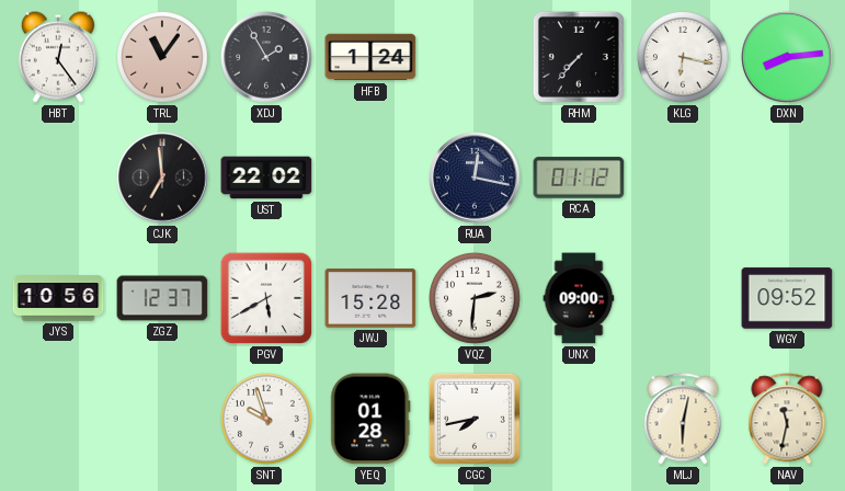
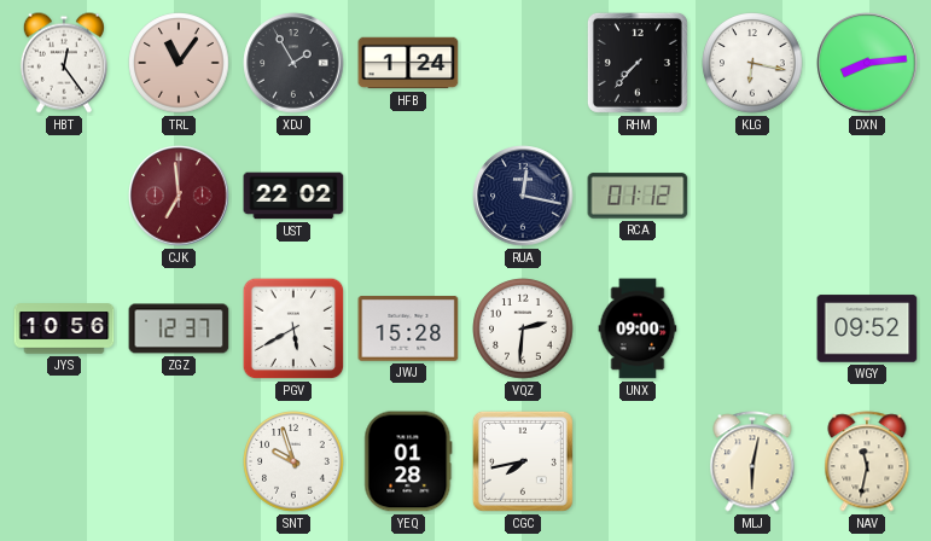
CJK dial: black -> burgundy (179, 196)
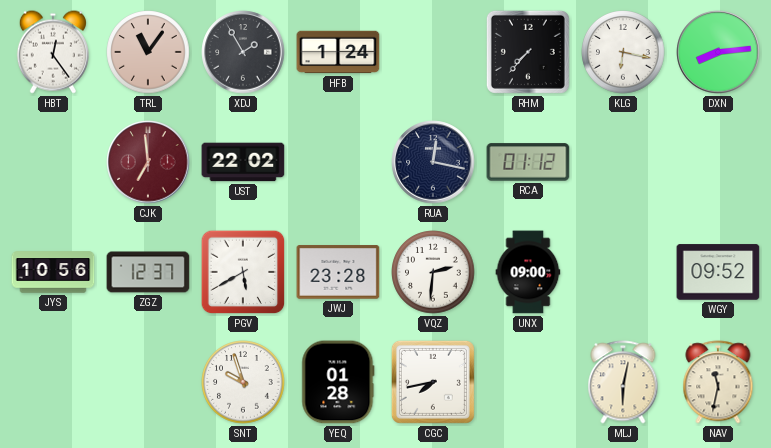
JWJ: 15:28 -> 23:28 (338, 272)
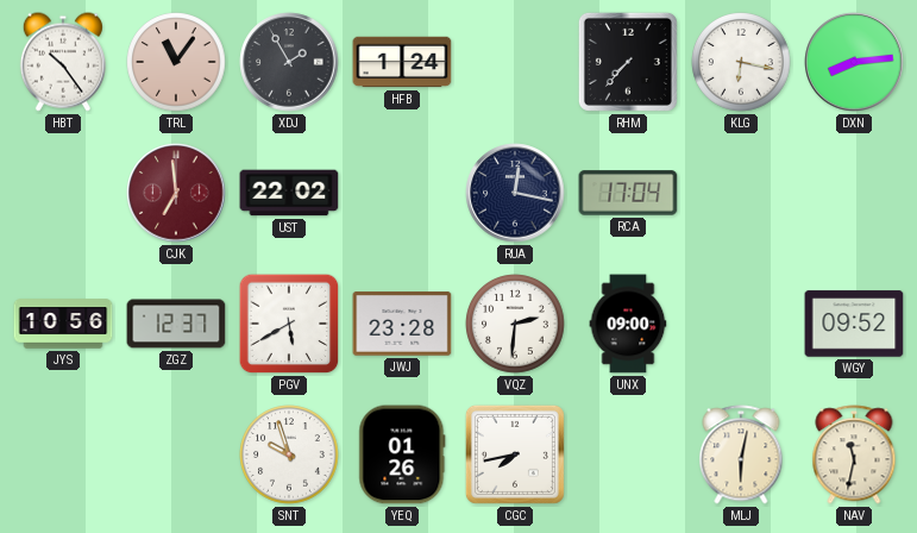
HBT: 12:24 -> 10:24 (63, 62)
RCA: 01:12 -> 17:04 (628, 193)
YEQ: 01:28 -> 01:26 (402, 454)
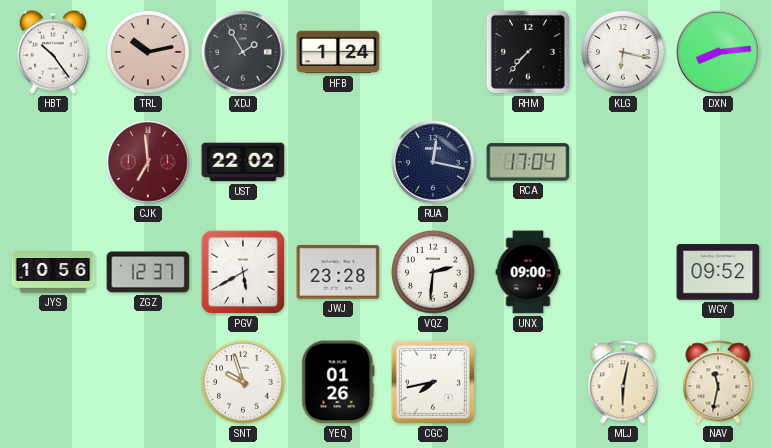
TRL: 11:06 -> 10:13 (148, 52)
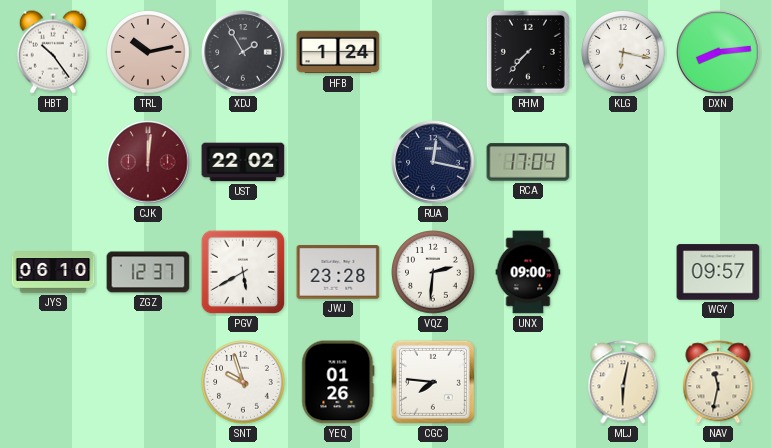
CJK: 6:59 -> 12:01 (148, 162)
JYS: 10:56 -> 06:10 (53, 272)
WGY: 09:52 -> 09:57 (718, 272)
CGC: 7:43 -> 7:46 (433, 382)
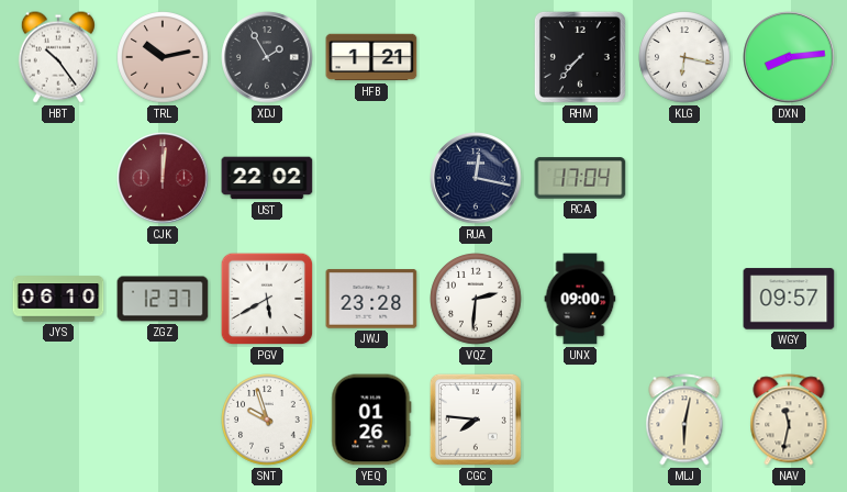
HFB: 1:24 -> 1:21 (371, 57)
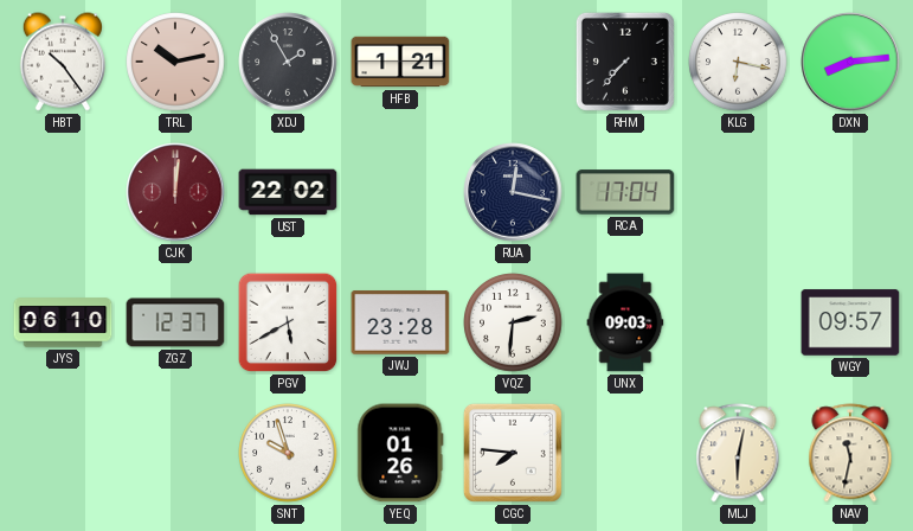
UNX: 09:00 -> 09:03 (625, 322)
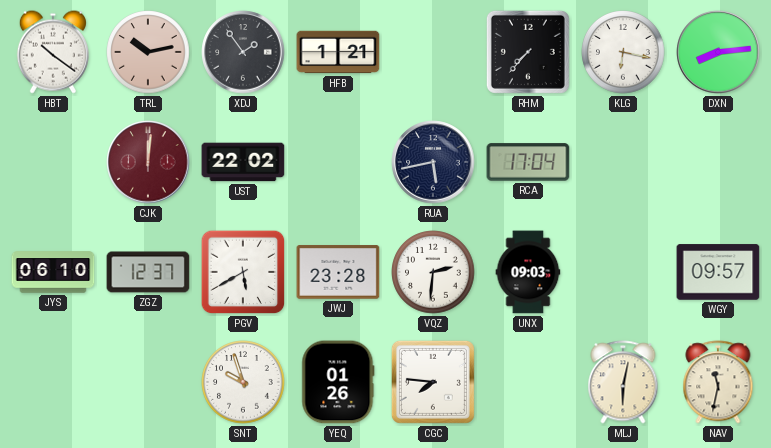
HBT: 10:24 -> 10:21 (53, 52)
XDJ: 1:55 -> 1:54 (243, 52)
RUA: 12:17 -> 5:43 (433, 162)
